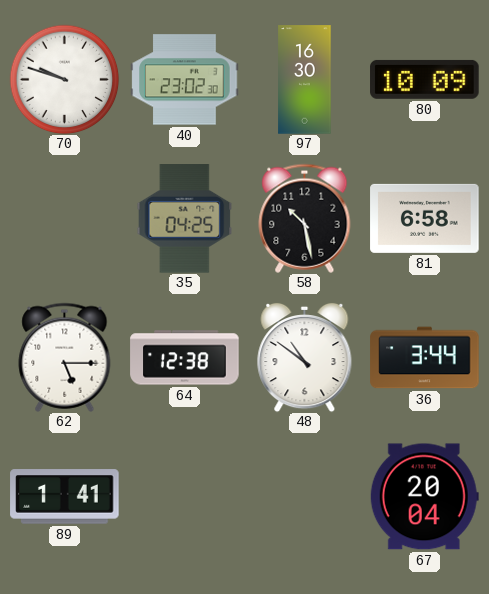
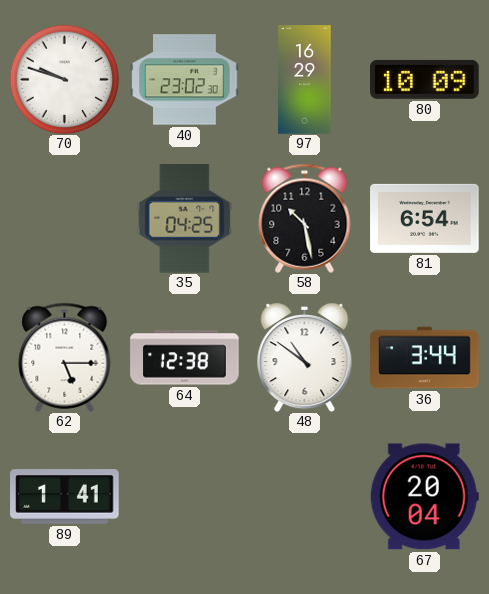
97: 16:30 -> 16:29 (305, 80)
81: 6:58 -> 6:54 (425, 218)
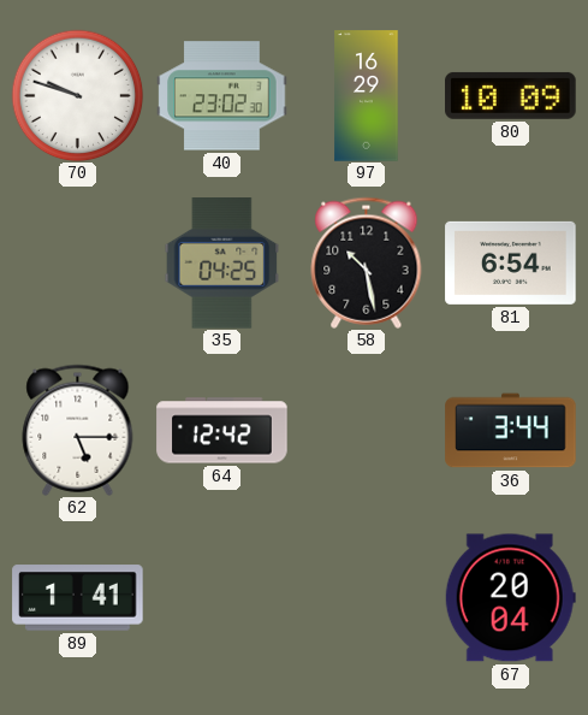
64: 12:38 -> 12:42 (222, 431)
48: 10:51 -> none (305, 357)
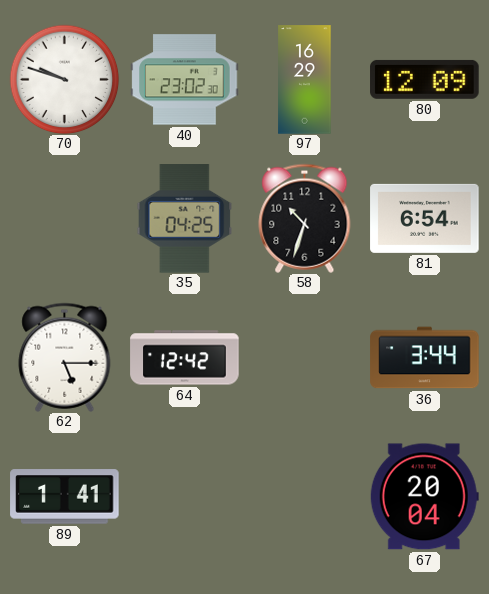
80: 10:09 -> 12:09 (425, 79)
58: 10:28 -> 10:33 (305, 218)
